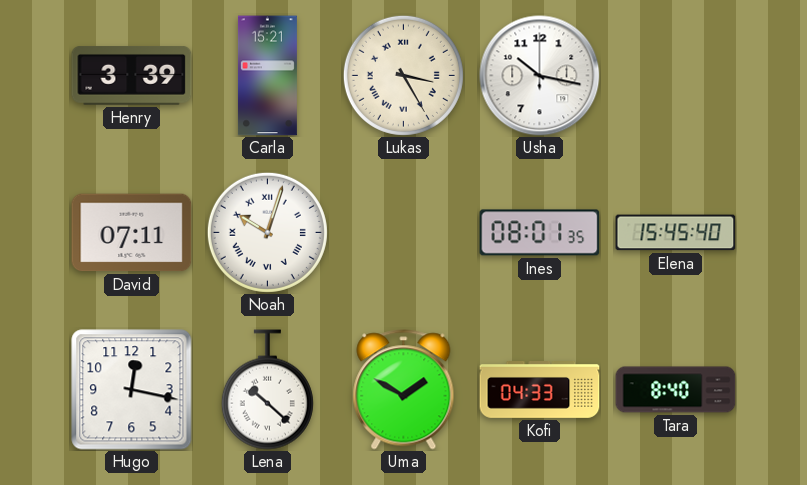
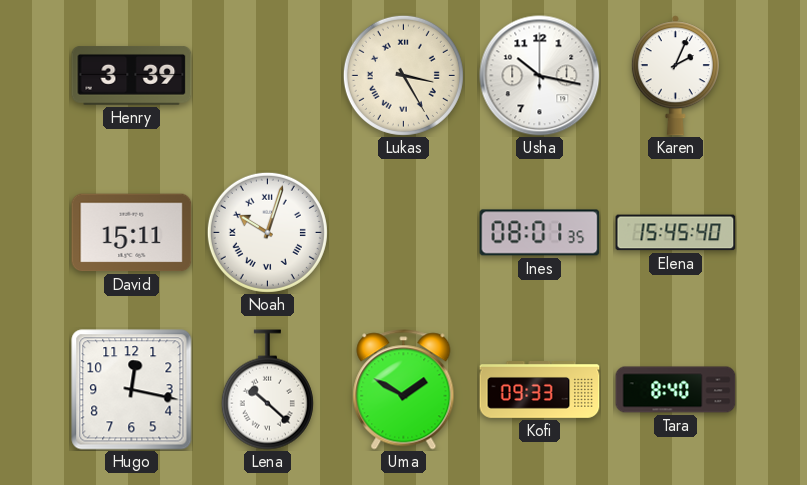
Carla: 15:21 -> none (267, 76)
Karen: none -> 2:04 (675, 76)
David: 07:11 -> 15:11 (132, 233)
Kofi: 04:33 -> 09:33 (540, 390)
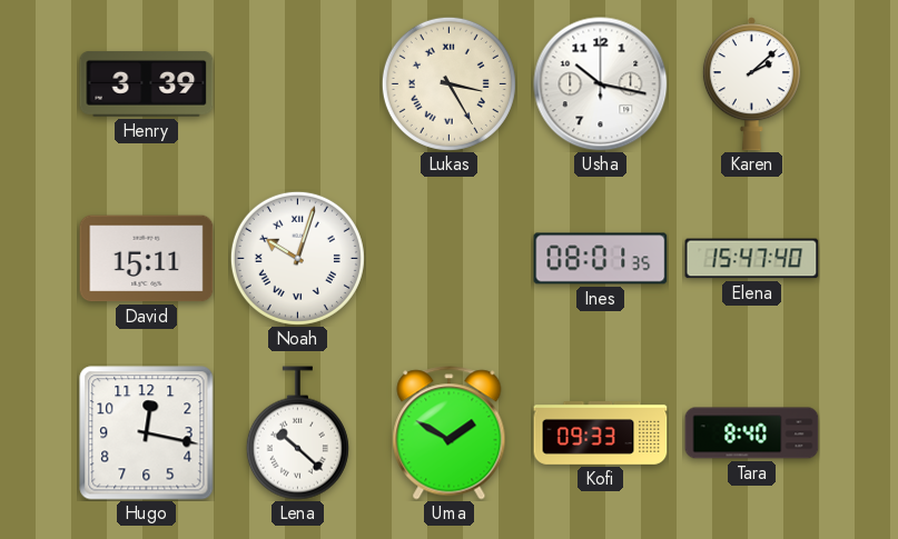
Karen: 2:04 -> 2:08 (751, 84)
Elena: 15:45 -> 15:47 (752, 259)
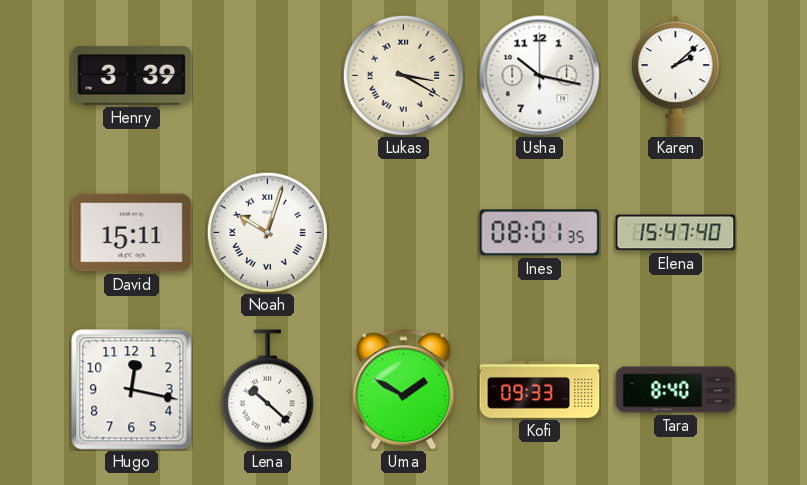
Lukas: 3:25 -> 3:20 (403, 75)
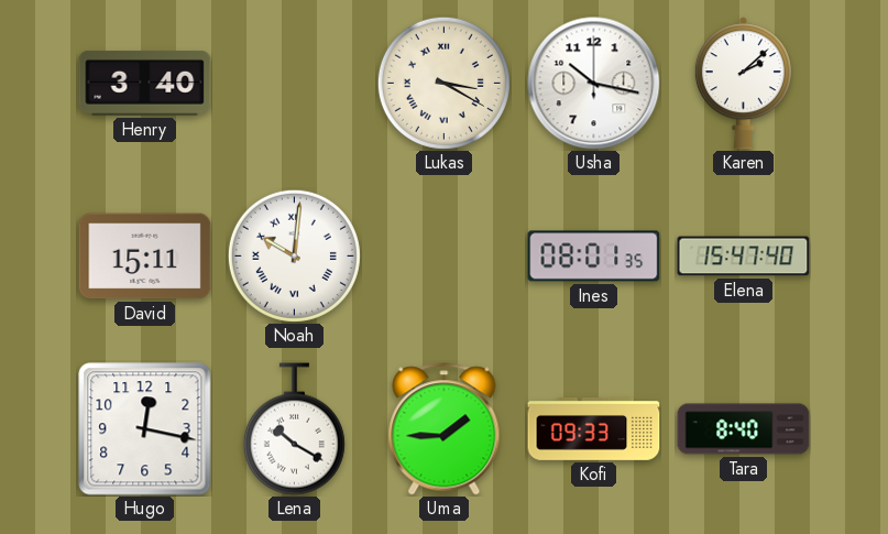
Henry: 3:39 -> 3:40 (145, 84)
Noah: 10:03 -> 10:01 (294, 255)
Lena: 10:22 -> 10:20 (294, 429)
Uma: 1:50 -> 1:45 (445, 429)
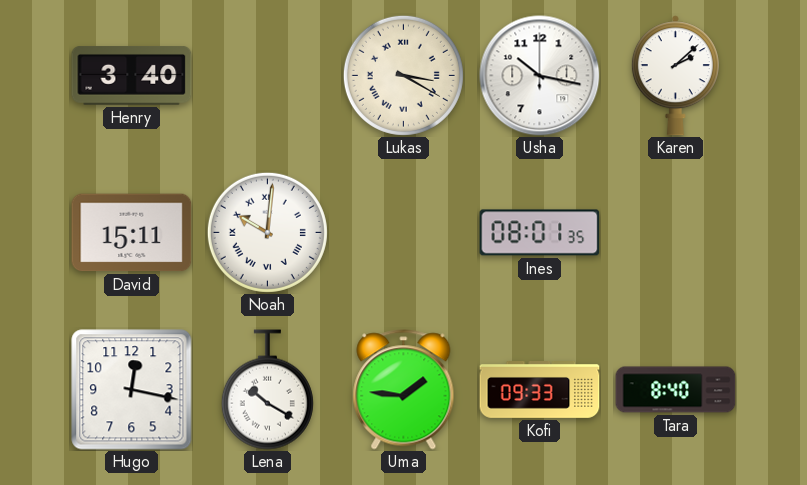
Elena: 15:47 -> none (744, 257)
Uma: 1:45 -> 1:46 (404, 390)
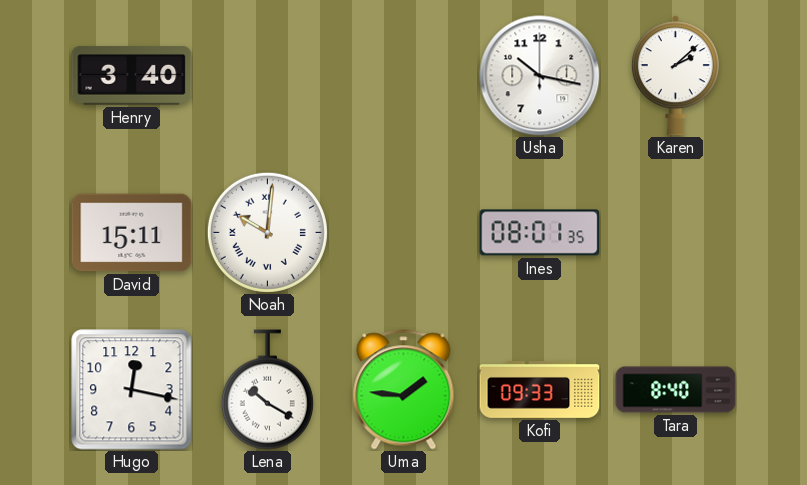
Lukas: 3:20 -> none (403, 75)
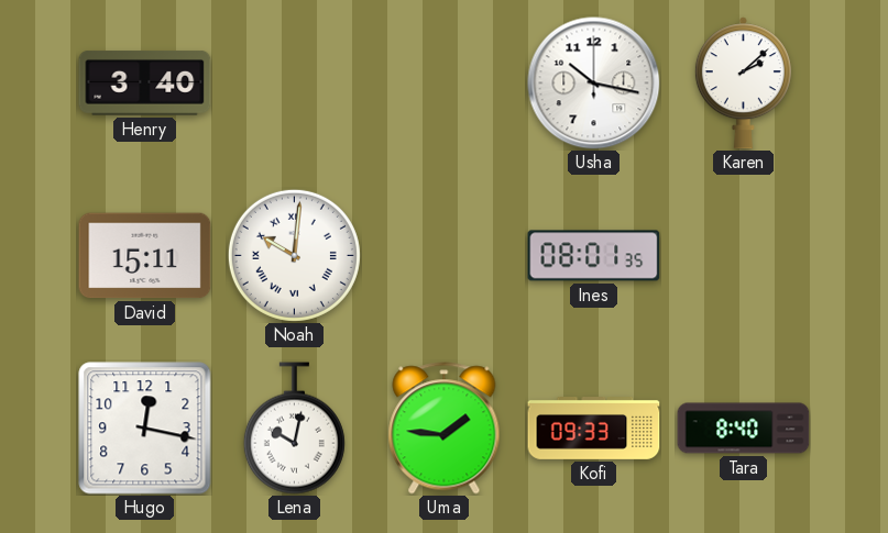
Lena: 10:20 -> 10:02 (294, 429)
